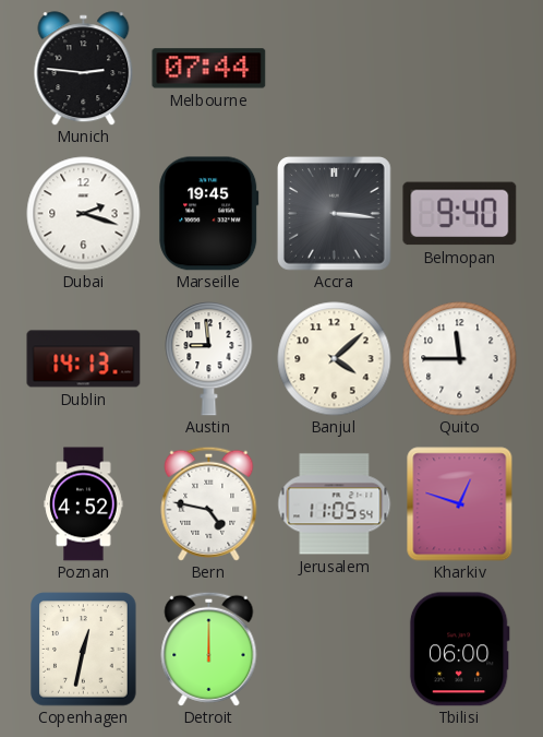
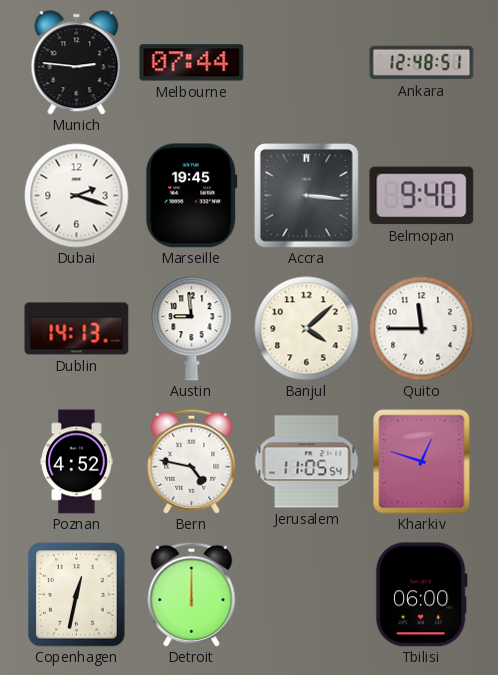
Ankara: none -> 12:48 (422, 63)
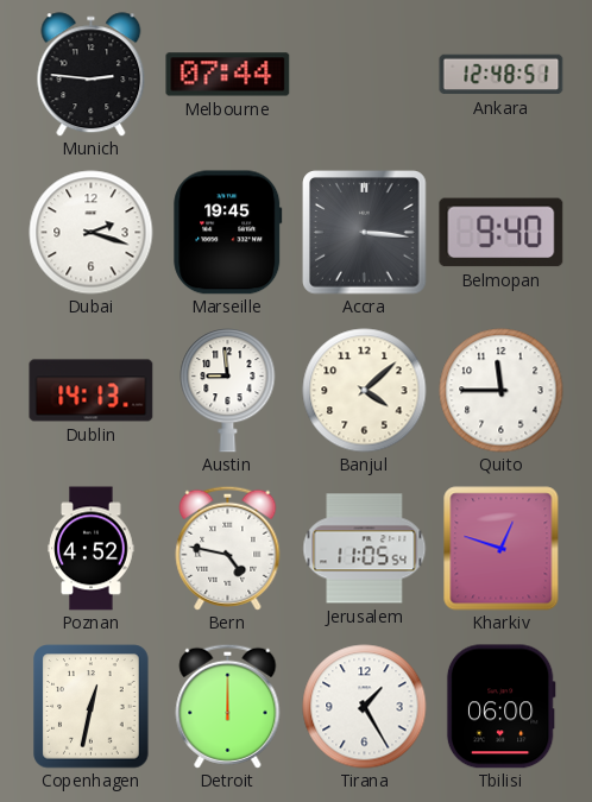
Tirana: none -> 1:25 (365, 707)
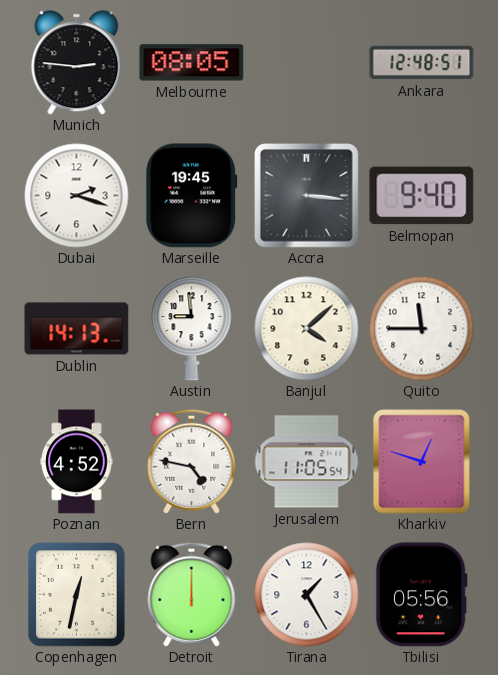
Melbourne: 07:44 -> 08:05 (192, 63)
Tbilisi: 06:00 -> 05:56 (421, 595)
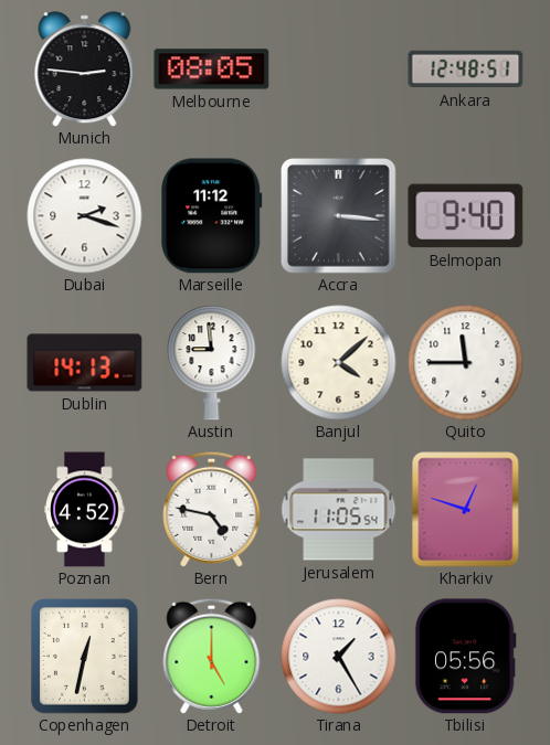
Marseille: 19:45 -> 11:12 (212, 216)
Detroit: 12:00 -> 5:00 (212, 656)
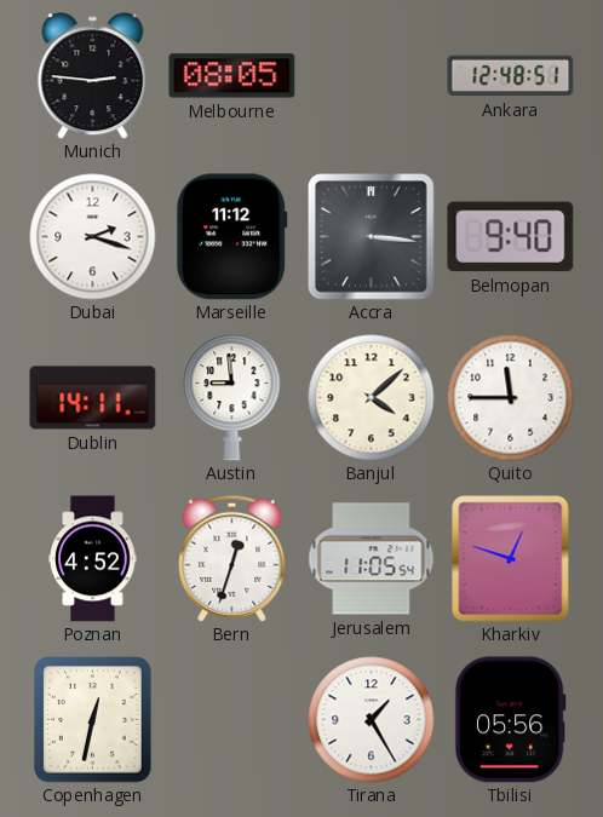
Dublin: 14:13 -> 14:11 (93, 398)
Bern: 4:47 -> 12:33 (232, 558)
Detroit: 5:00 -> none (212, 656)
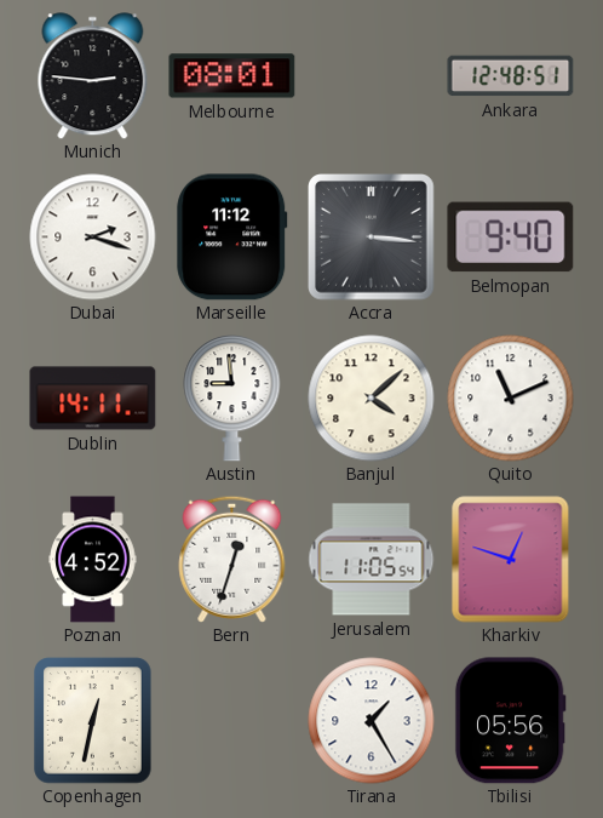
Melbourne: 08:05 -> 08:01 (232, 76)
Quito: 11:45 -> 11:11 (511, 399)
